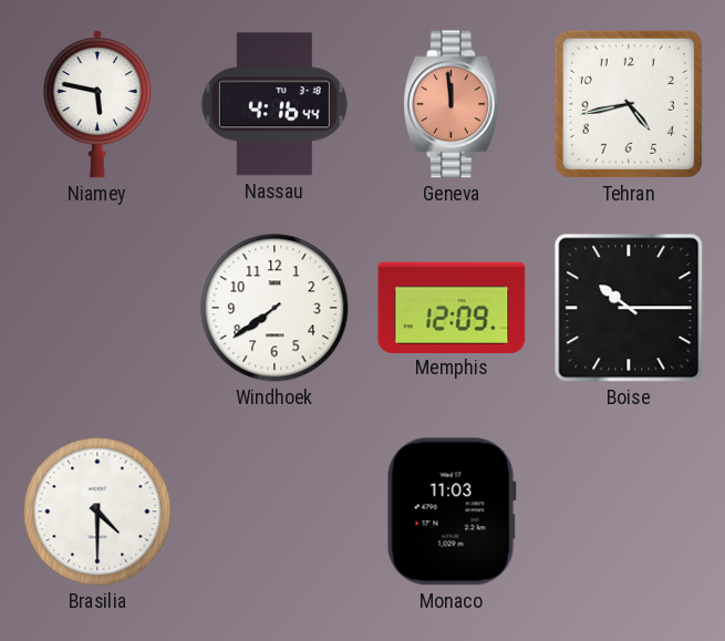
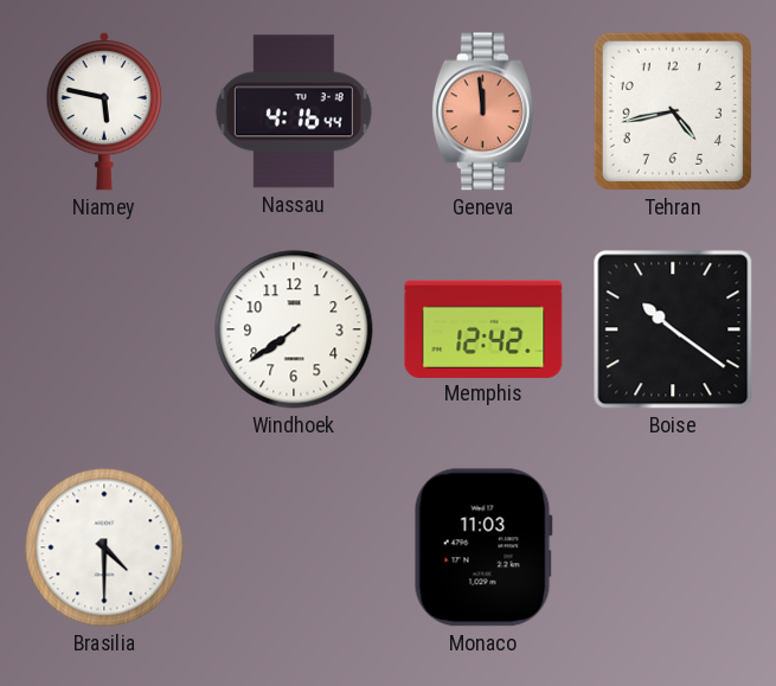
Memphis: 12:09 -> 12:42 (483, 328)
Boise: 10:15 -> 10:21 (673, 329)
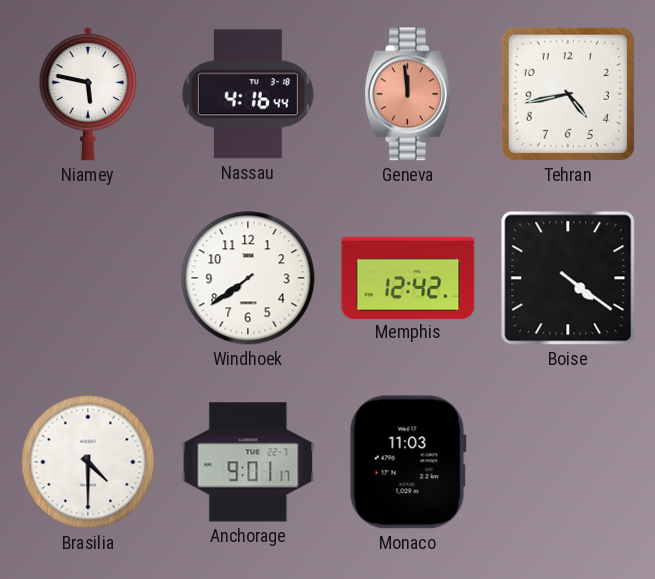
Boise: 10:21 -> 4:21 (568, 278)
Anchorage: none -> 9:01 (248, 462)
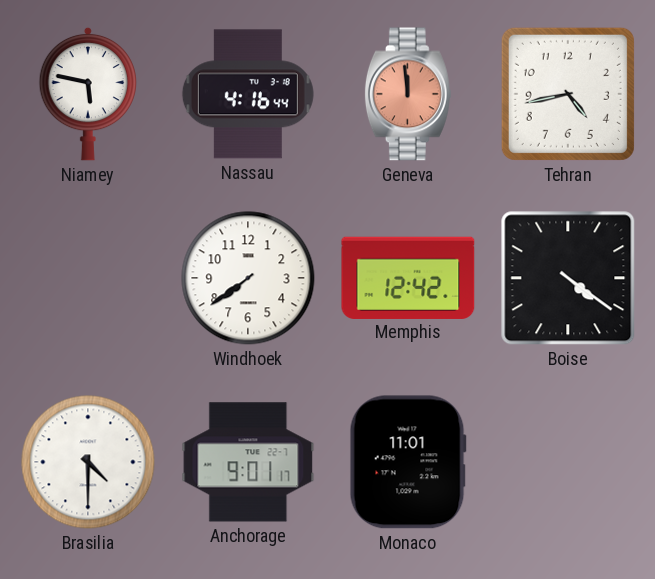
Monaco: 11:03 -> 11:01 (408, 462)
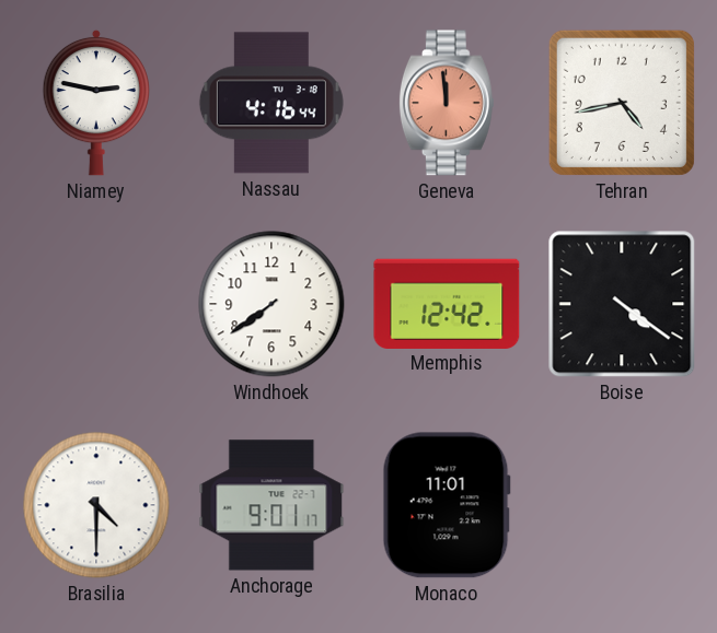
Niamey: 5:47 -> 2:47 (95, 103)
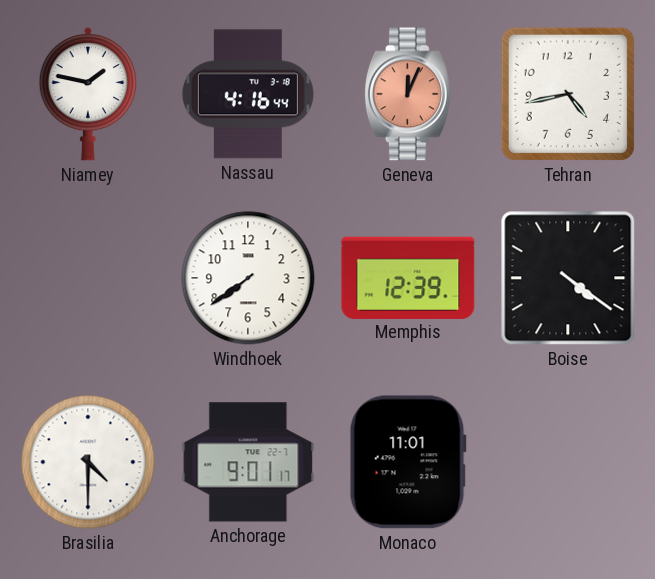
Niamey: 2:47 -> 1:47 (87, 94)
Geneva: 11:59 -> 12:04 (408, 94)
Memphis: 12:42 -> 12:39 (408, 277)
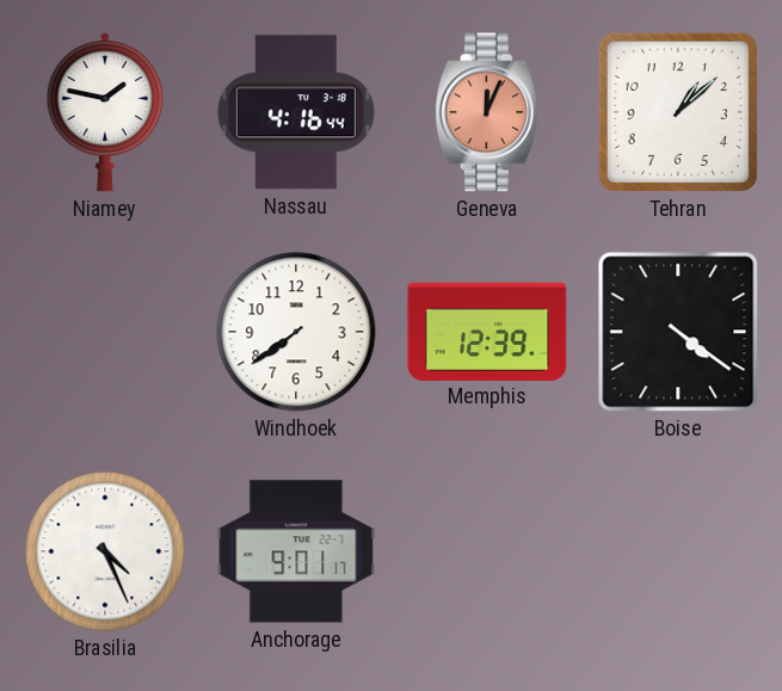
Tehran: 4:43 -> 1:08 (678, 112)
Brasilia: 4:30 -> 4:26 (105, 551)
Monaco: 11:01 -> none (408, 462)
